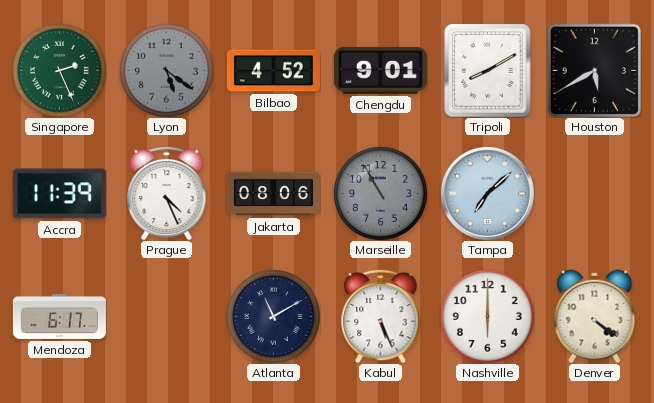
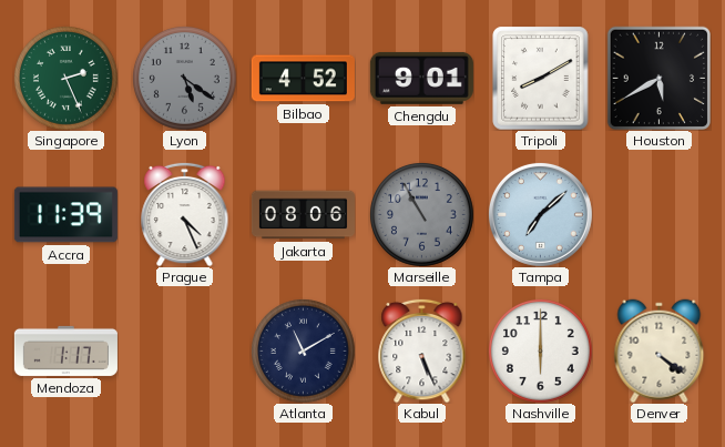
Mendoza: 6:17 -> 1:17 (65, 351)
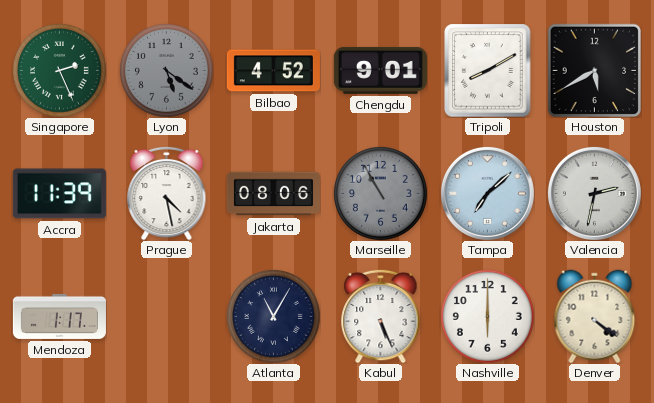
Prague: 4:26 -> 4:28 (167, 193)
Valencia: none -> 2:32 (594, 193)
Atlanta: 11:10 -> 11:05 (274, 317)
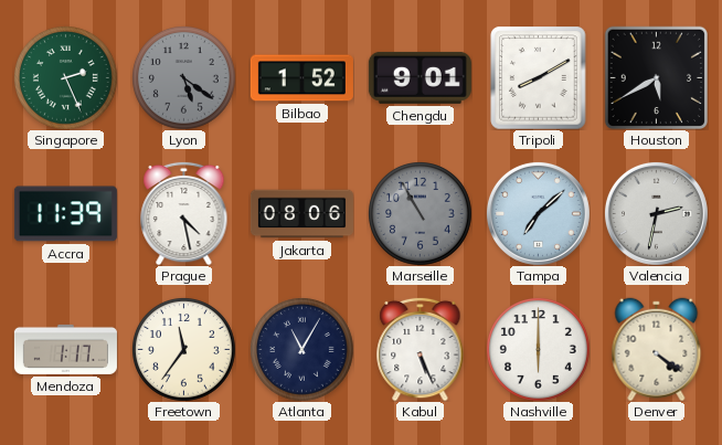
Bilbao: 4:52 -> 1:52 (301, 78)
Freetown: none -> 11:36 (184, 350)
